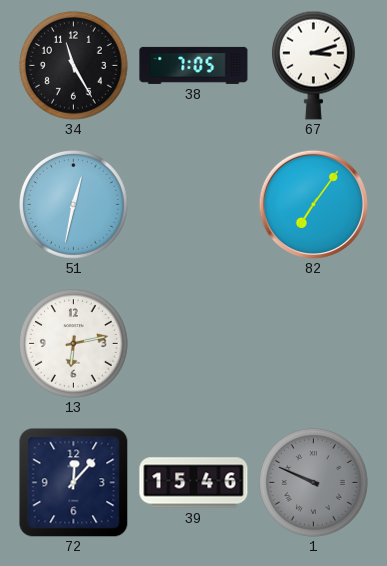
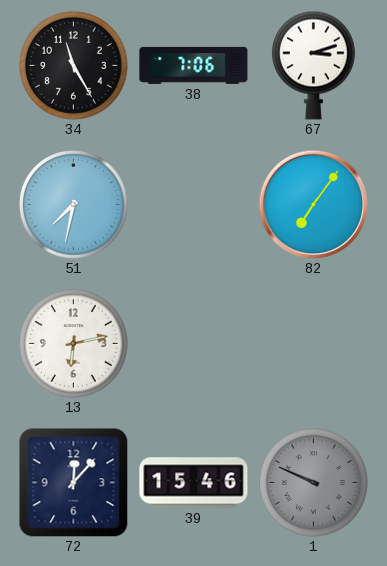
38: 7:05 -> 7:06 (194, 65)
51: 12:32 -> 7:32 (74, 205)
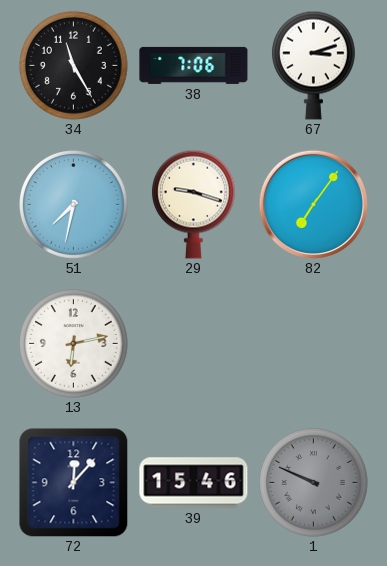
29: none -> 9:18 (193, 204)
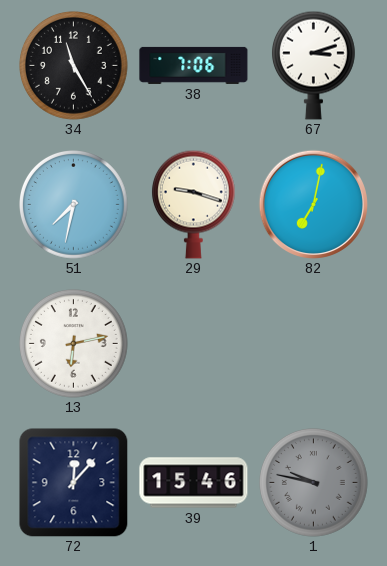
82: 7:06 -> 7:02 (313, 204)
1: 9:49 -> 9:47 (314, 483)
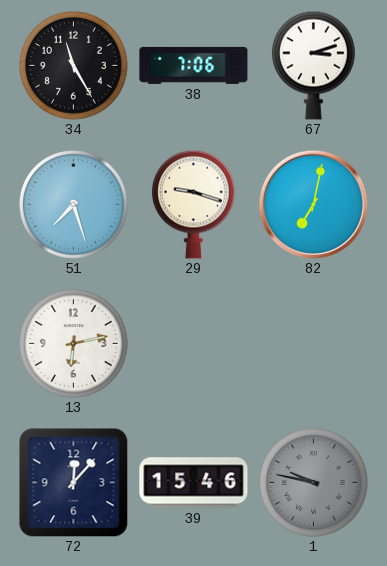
51: 7:32 -> 7:27 (74, 205)
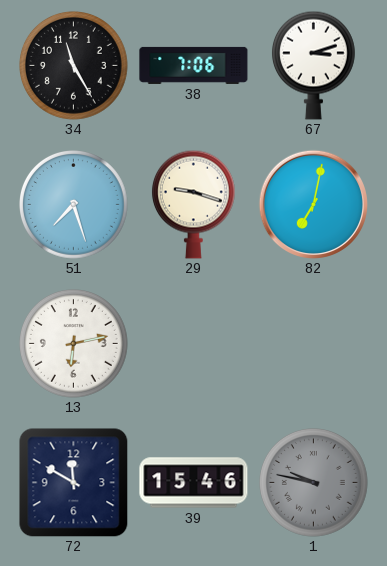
72: 12:07 -> 11:50 (73, 482)
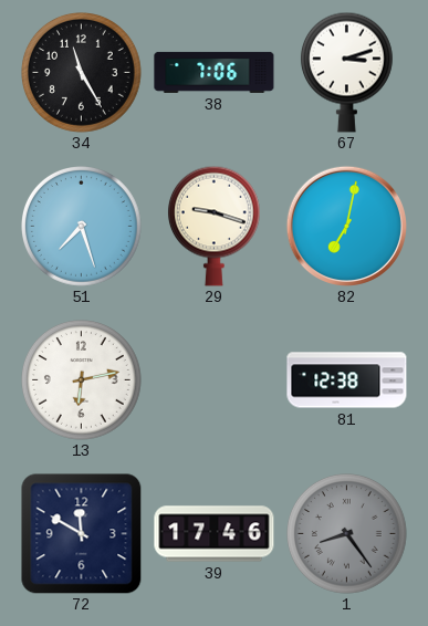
81: none -> 12:38 (347, 380)
39: 15:46 -> 17:46 (215, 534)
1: 9:47 -> 8:24 (347, 534)
